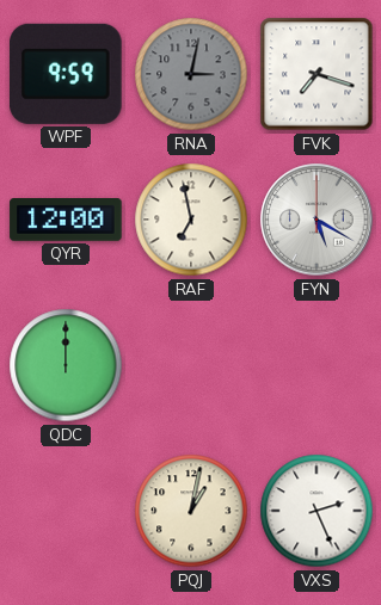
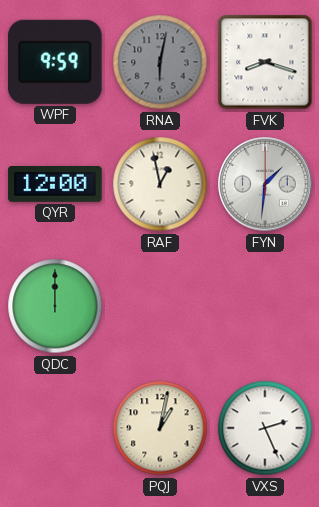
RNA: 3:02 -> 6:02 (160, 62)
FVK: 7:18 -> 8:18 (265, 62)
RAF: 6:58 -> 12:58 (160, 184)
FYN: 5:20 -> 1:31 (265, 184)
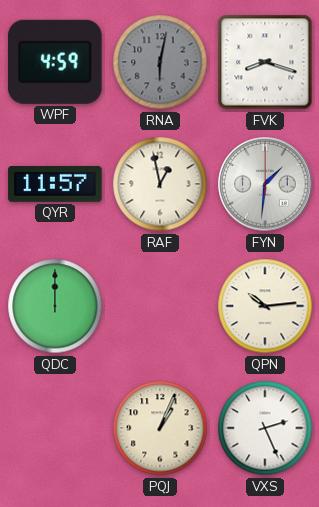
WPF: 9:59 -> 4:59 (56, 62)
QYR: 12:00 -> 11:57 (55, 185)
QPN: none -> 10:14 (265, 306)
PQJ: 1:02 -> 1:04 (160, 428)
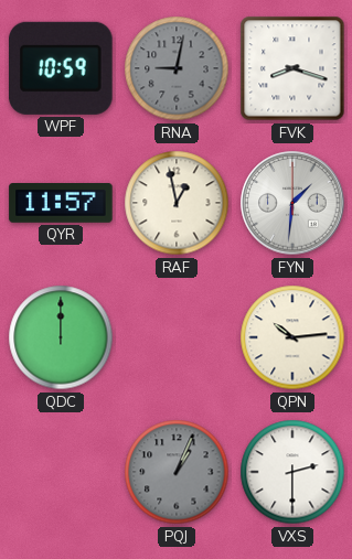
WPF: 4:59 -> 10:59 (62, 68)
RNA: 6:02 -> 9:02 (177, 68)
PQJ dial: cream -> grey (177, 472)
VXS: 2:26 -> 2:30 (292, 472)
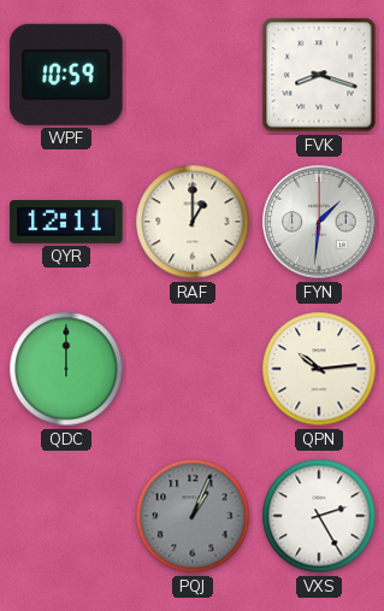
RNA: 9:02 -> none (177, 68)
QYR: 11:57 -> 12:11 (66, 223)
RAF: 12:58 -> 1:00 (193, 222)
VXS: 2:30 -> 2:25 (319, 516)
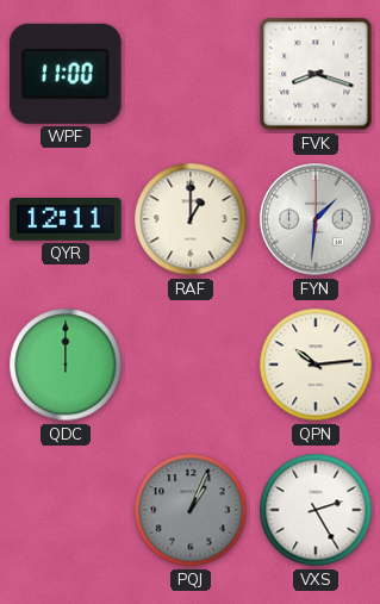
WPF: 10:59 -> 11:00 (67, 74)
